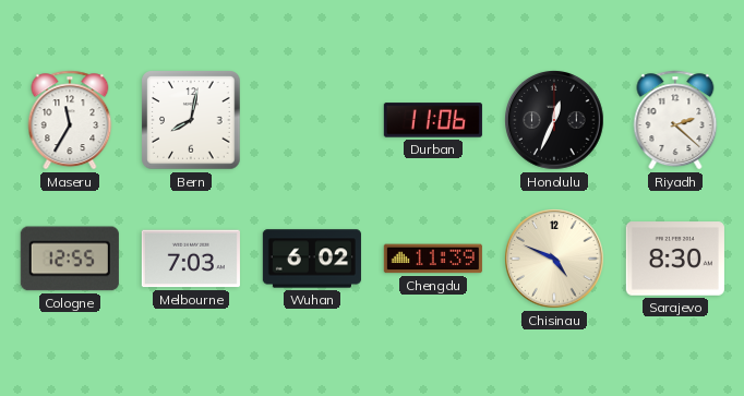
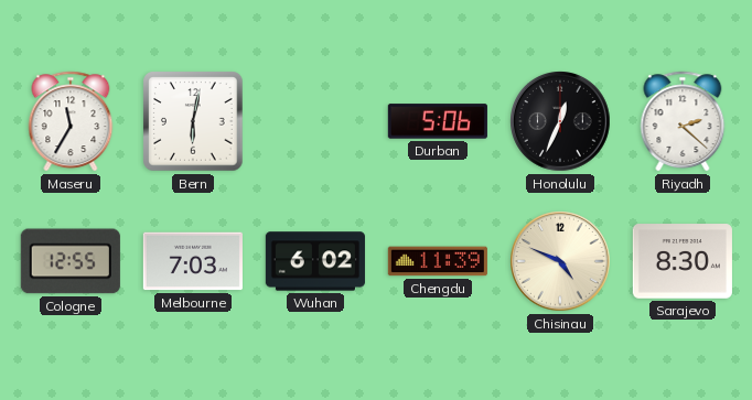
Bern: 8:02 -> 6:02 (193, 121)
Durban: 11:06 -> 5:06 (438, 121)
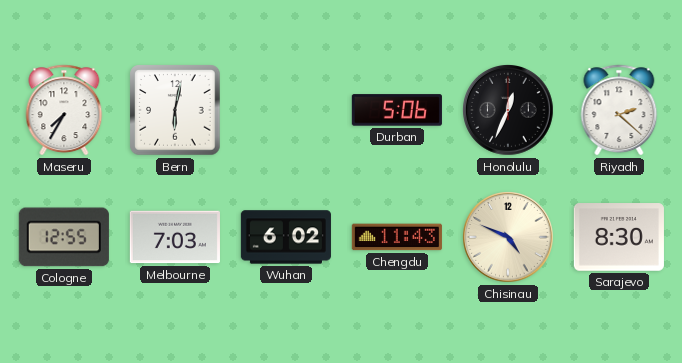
Maseru: 11:35 -> 7:35 (64, 110)
Chengdu: 11:39 -> 11:43 (397, 237)
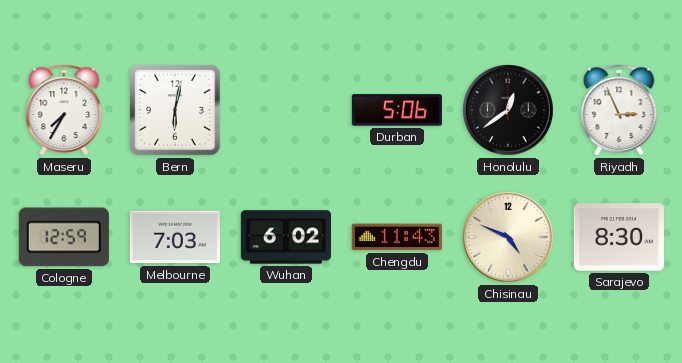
Honolulu: 12:34 -> 12:39 (508, 110)
Riyadh: 2:22 -> 2:56 (619, 110)
Cologne: 12:55 -> 12:59 (64, 237)
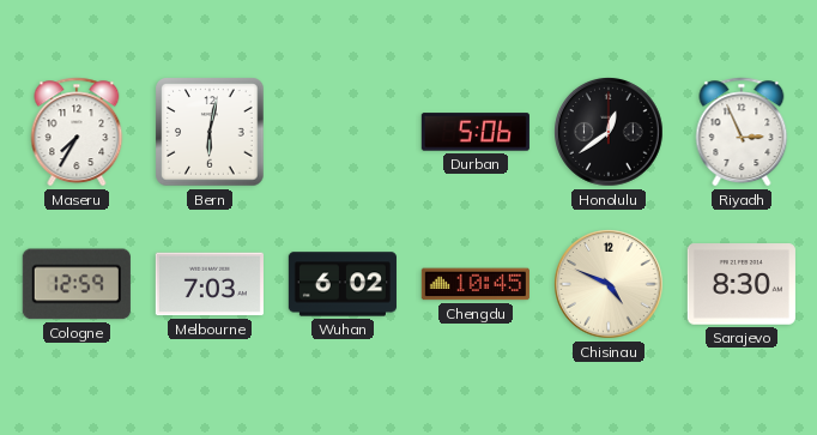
Chengdu: 11:43 -> 10:45 (476, 284)
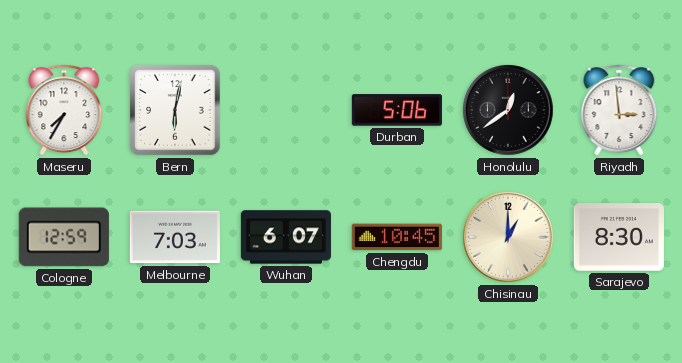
Riyadh: 2:56 -> 2:59 (619, 110)
Wuhan: 6:02 -> 6:07 (286, 237)
Chisinau: 4:49 -> 1:00 (508, 237)
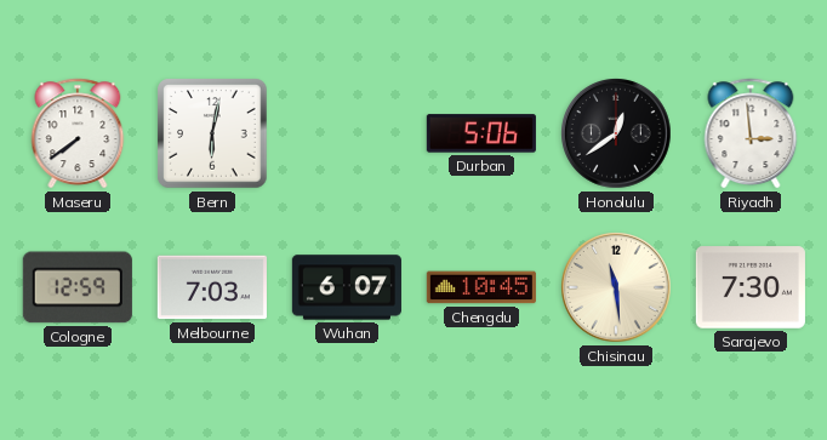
Maseru: 7:35 -> 7:39 (78, 133)
Chisinau: 1:00 -> 11:29 (616, 287)
Sarajevo: 8:30 -> 7:30 (751, 287)
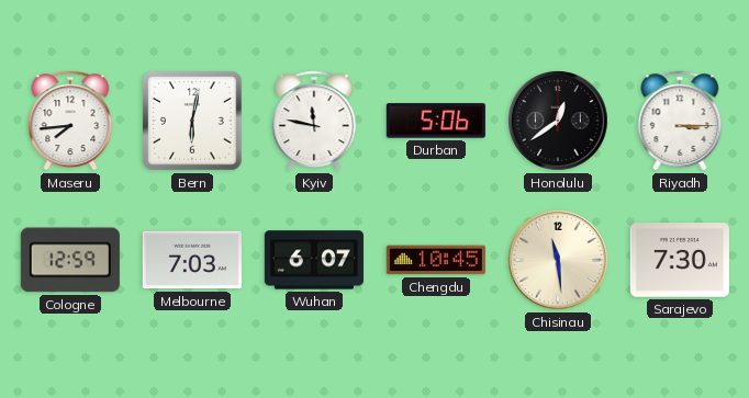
Maseru: 7:39 -> 7:44 (70, 121)
Kyiv: none -> 11:47 (314, 121)
Riyadh: 2:59 -> 3:15 (680, 121)
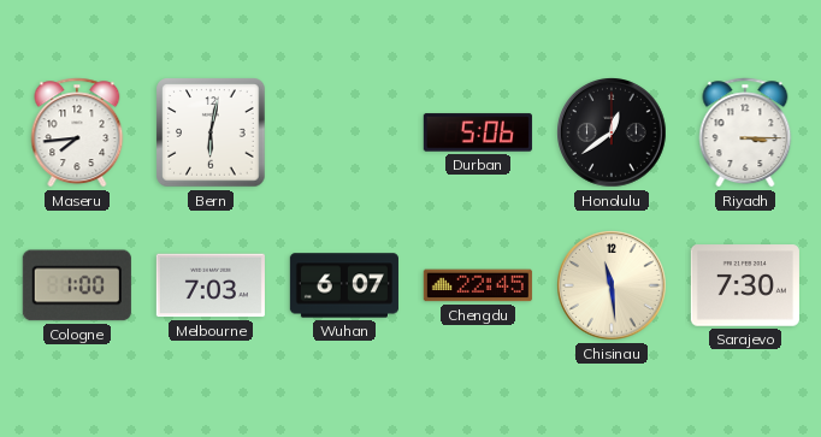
Kyiv: 11:47 -> none (314, 121)
Cologne: 12:59 -> 1:00 (77, 285)
Chengdu: 10:45 -> 22:45 (478, 285)
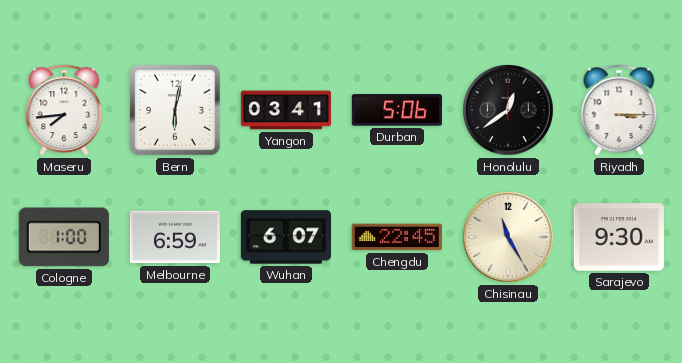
Yangon: none -> 03:41 (286, 110)
Melbourne: 7:03 -> 6:59 (175, 237)
Chisinau: 11:29 -> 11:25 (508, 237)
Sarajevo: 7:30 -> 9:30 (619, 237)
